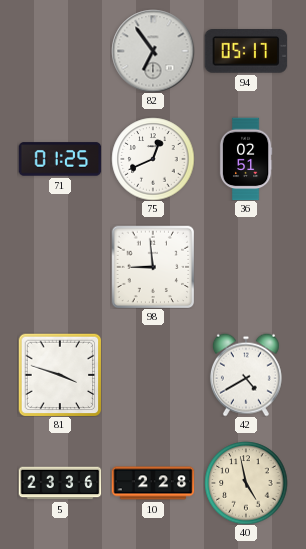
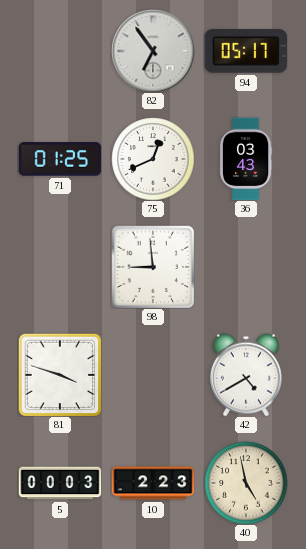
36: 02:51 -> 03:43 (246, 159)
5: 23:36 -> 00:03 (60, 483)
10: 2:28 -> 2:23 (153, 483)
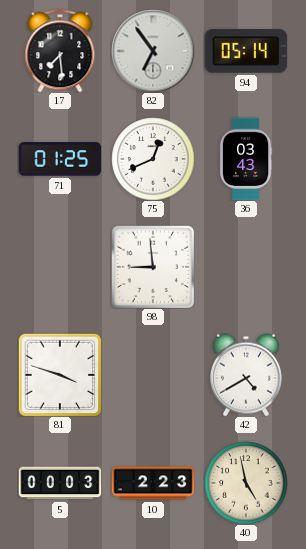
17: none -> 7:29 (60, 51)
94: 05:17 -> 05:14 (246, 52)
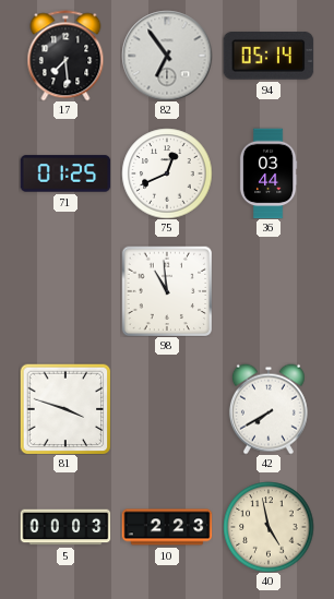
36: 03:43 -> 03:44 (269, 173)
98: 8:59 -> 10:59 (167, 291)
42: 4:40 -> 7:40 (269, 409)
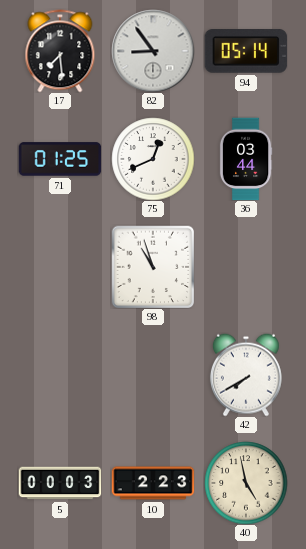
82: 6:54 -> 8:54 (153, 51)
98: 10:59 -> 10:57 (153, 267)
81: 3:48 -> none (65, 409)
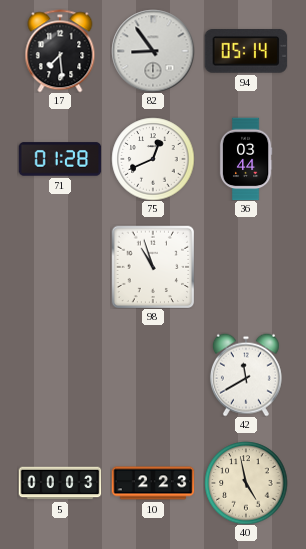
71: 01:25 -> 01:28 (60, 159)
42: 7:40 -> 11:40 (246, 375)
